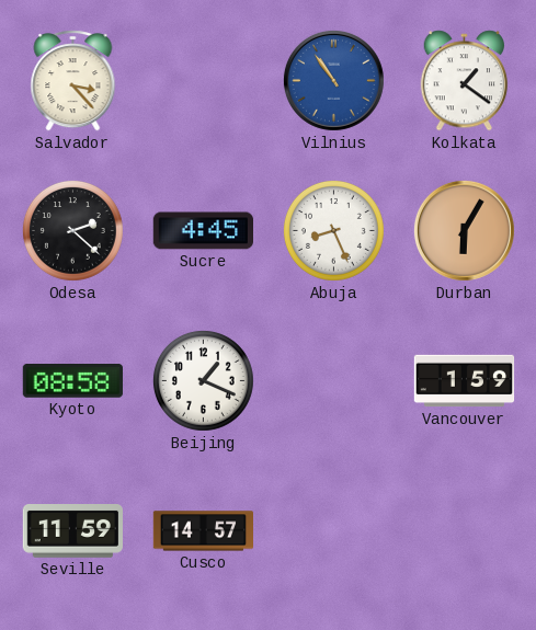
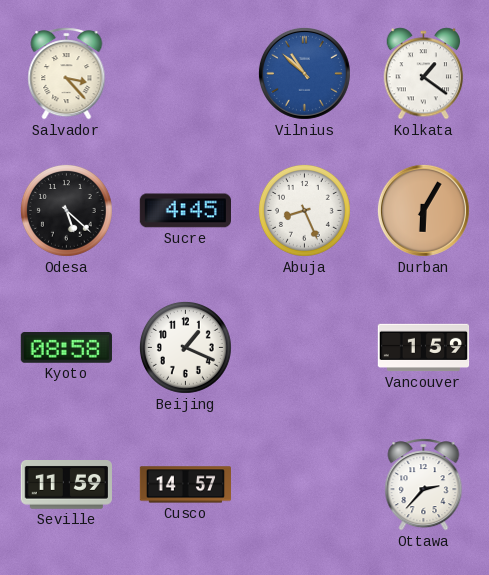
Vilnius: 10:54 -> 10:52 (304, 73)
Odesa: 2:22 -> 5:22 (66, 210)
Ottawa: none -> 2:37 (424, 485)
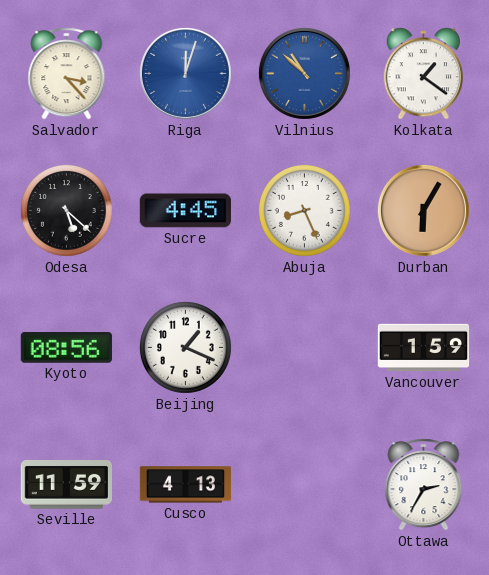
Riga: none -> 12:03 (185, 73)
Kyoto: 08:58 -> 08:56 (66, 348)
Cusco: 14:57 -> 4:13 (185, 485)
Ottawa: 2:37 -> 2:35 (424, 485)
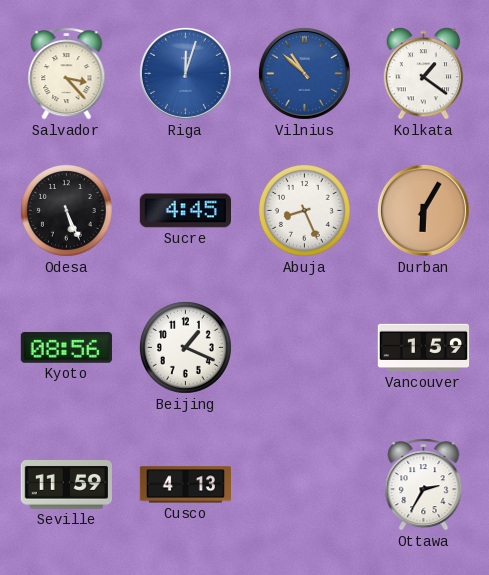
Odesa: 5:22 -> 5:26 (66, 210)
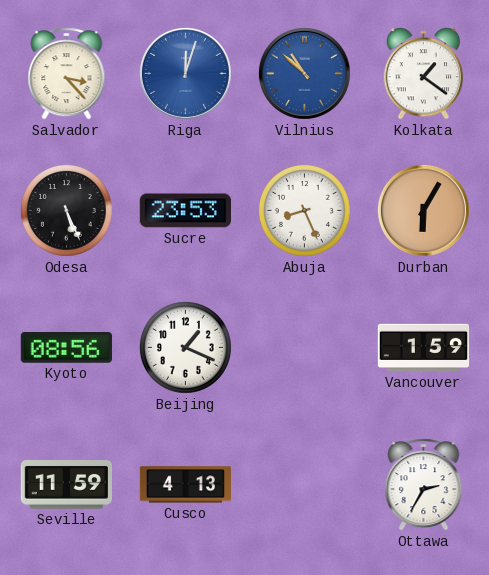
Sucre: 4:45 -> 23:53 (185, 211)
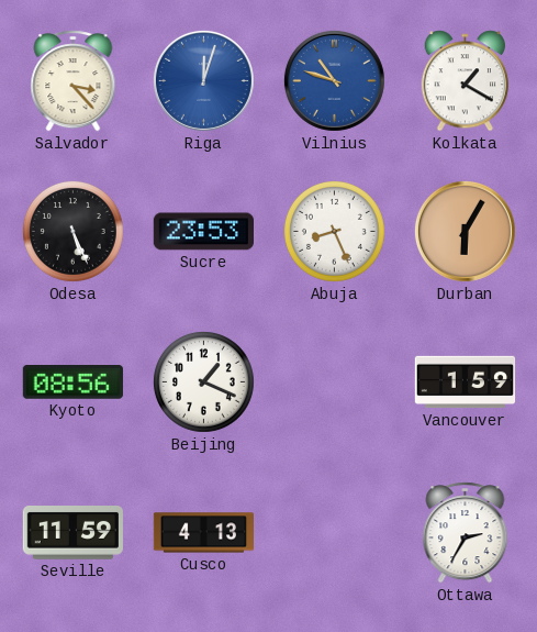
Vilnius: 10:52 -> 10:48 (334, 80)
Kolkata: 1:21 -> 1:20 (466, 81)
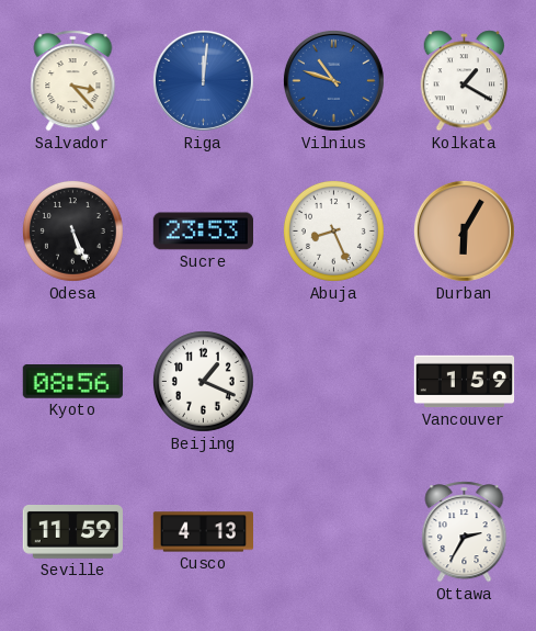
Riga: 12:03 -> 12:01 (203, 80)
